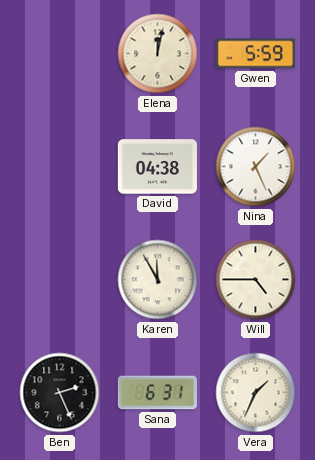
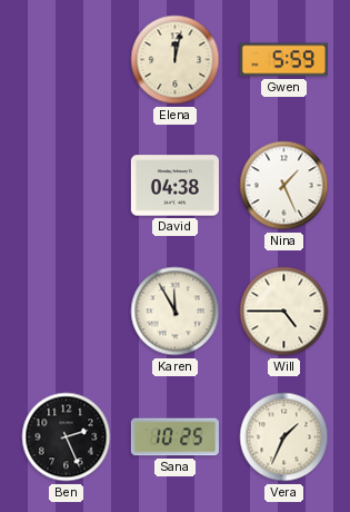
Sana: 6:31 -> 10:25 (174, 437)
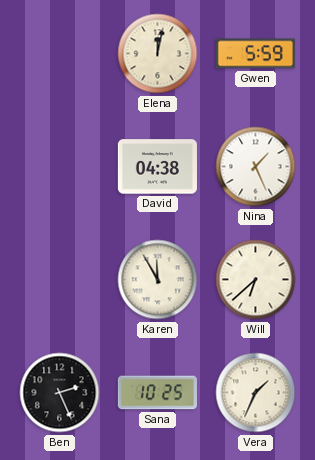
Will: 4:45 -> 6:38 (256, 280)
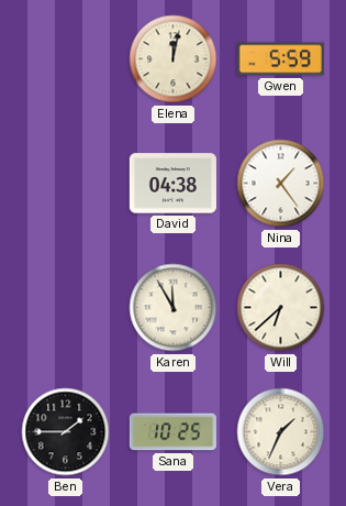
Nina: 1:26 -> 1:24 (281, 184)
Ben: 2:26 -> 1:45 (66, 432)
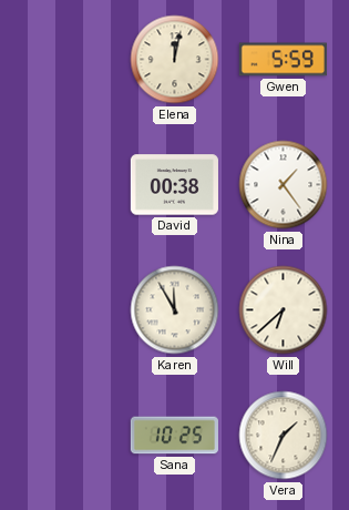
David: 04:38 -> 00:38 (174, 185)
Ben: 1:45 -> none (66, 432)
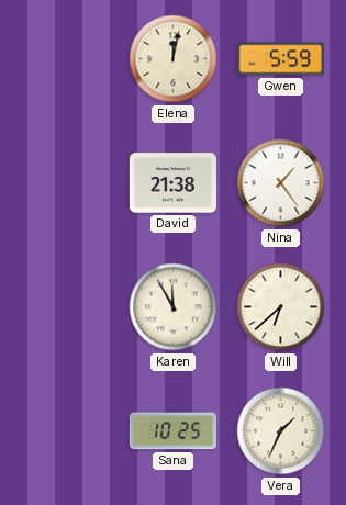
David: 00:38 -> 21:38 (172, 183)
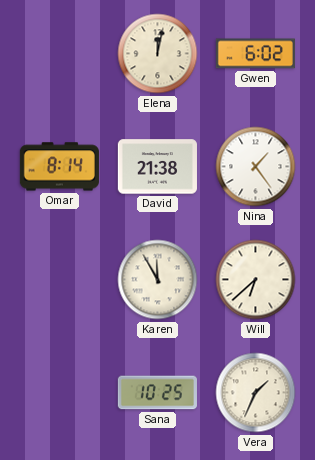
Gwen: 5:59 -> 6:02 (255, 54)
Omar: none -> 8:14 (59, 167)
